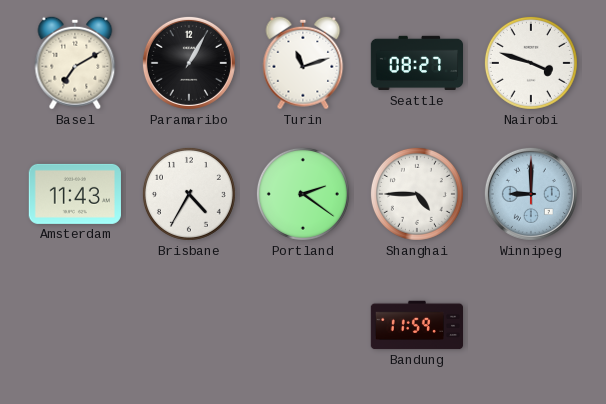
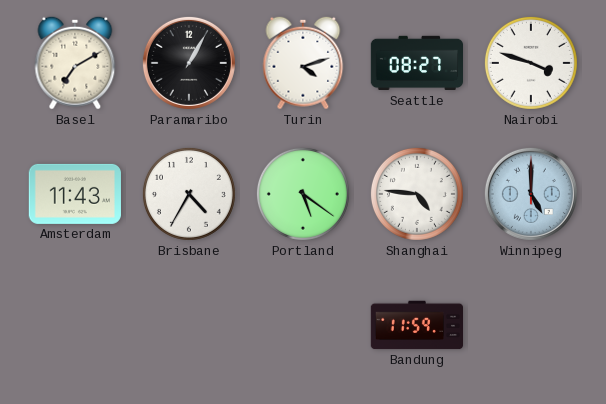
Turin: 11:12 -> 4:12 (303, 63)
Portland: 2:21 -> 5:21 (303, 194)
Shanghai: 4:45 -> 4:46 (417, 194)
Winnipeg: 9:00 -> 5:00 (531, 194)
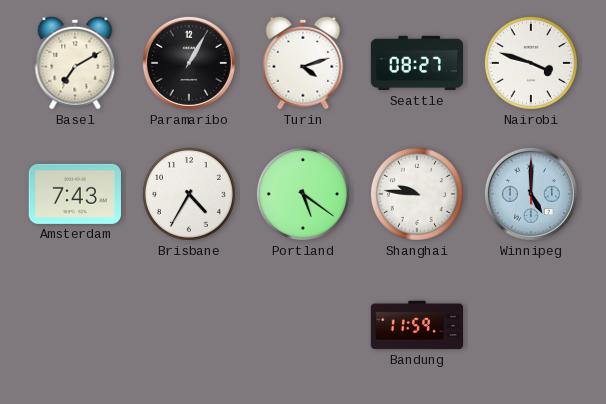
Amsterdam: 11:43 -> 7:43 (75, 194)
Shanghai: 4:46 -> 9:46 (417, 194)
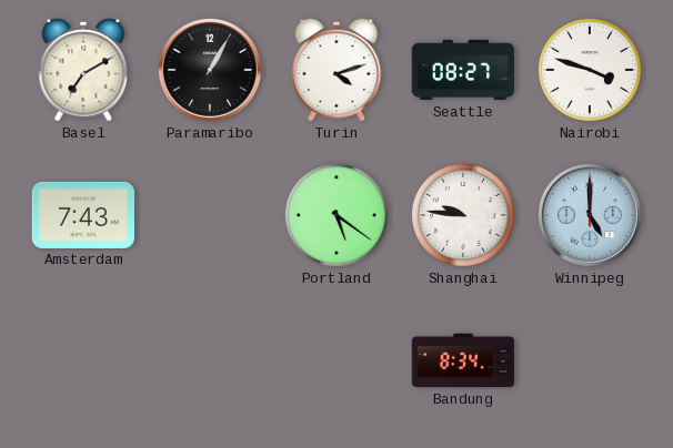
Brisbane: 4:35 -> none (189, 194)
Bandung: 11:59 -> 8:34 (462, 360)
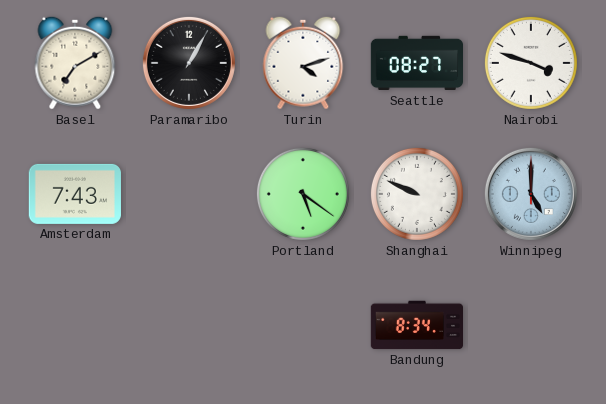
Shanghai: 9:46 -> 9:49 (417, 194)
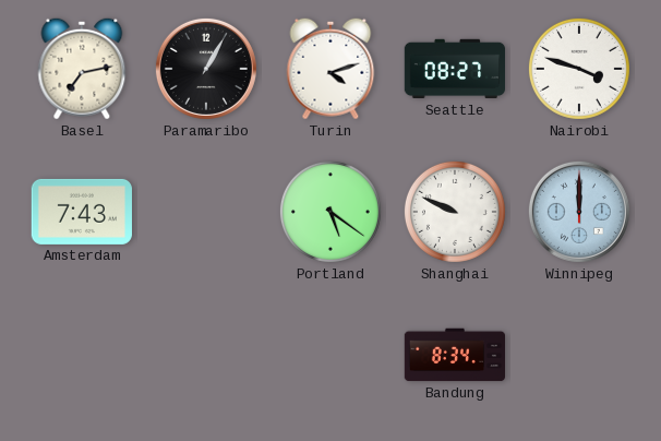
Basel: 7:10 -> 7:13 (82, 69)
Winnipeg: 5:00 -> 12:00 (579, 212)
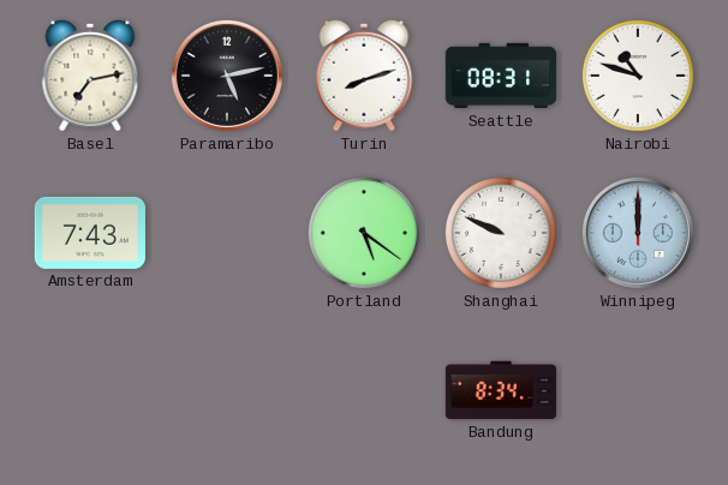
Paramaribo: 1:05 -> 5:13 (227, 76)
Turin: 4:12 -> 8:12 (364, 76)
Seattle: 08:27 -> 08:31 (501, 76)
Nairobi: 3:48 -> 10:48 (638, 76)
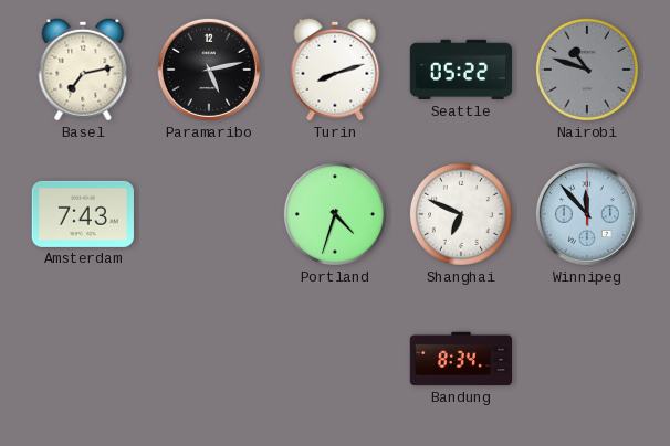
Seattle: 08:31 -> 05:22 (461, 70)
Nairobi dial: white -> grey (587, 70)
Portland: 5:21 -> 4:33 (335, 214)
Shanghai: 9:49 -> 6:49 (461, 214)
Winnipeg: 12:00 -> 11:53 (587, 214)
